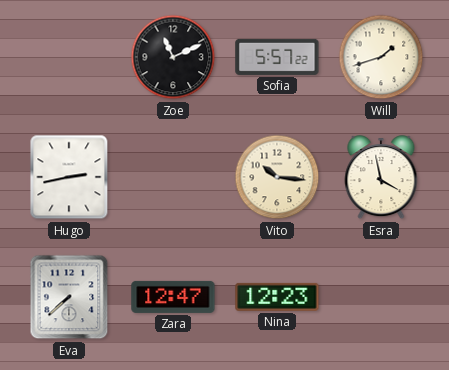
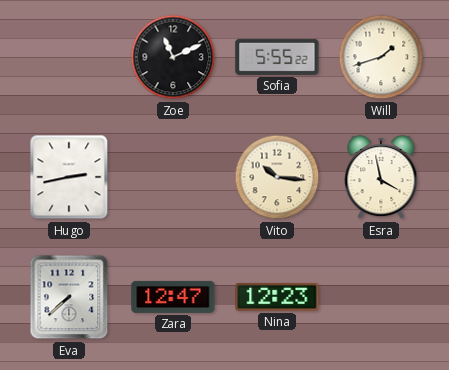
Sofia: 5:57 -> 5:55 (277, 57)
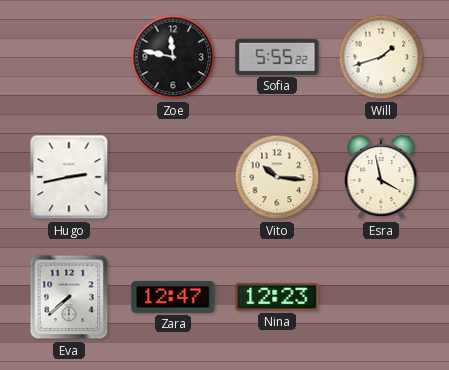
Zoe: 11:11 -> 11:47 (173, 57)
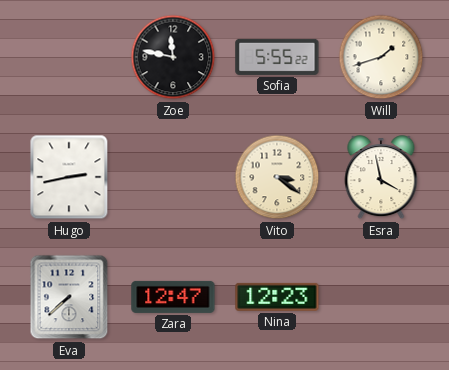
Vito: 10:16 -> 3:21 (277, 177)
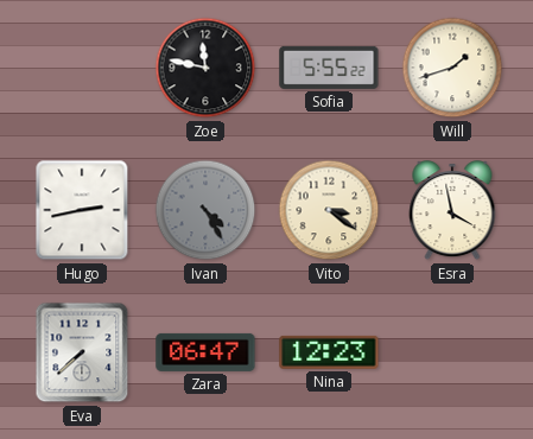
Ivan: none -> 4:25 (205, 210)
Zara: 12:47 -> 06:47 (205, 352)
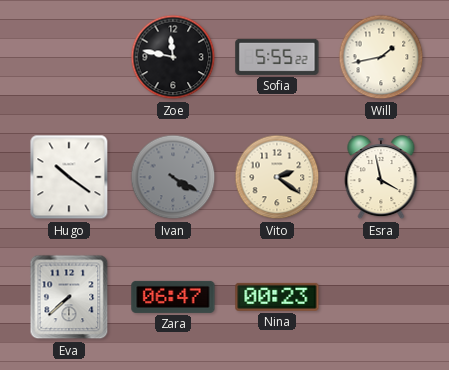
Will: 1:42 -> 1:43 (381, 57)
Hugo: 2:43 -> 10:21 (69, 177)
Ivan: 4:25 -> 4:20 (173, 177)
Vito: 3:21 -> 2:21 (277, 177)
Nina: 12:23 -> 00:23 (277, 297)
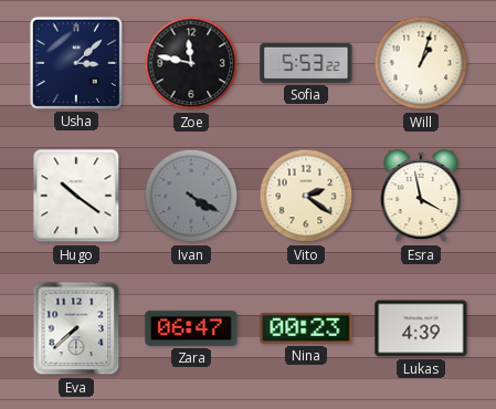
Usha: none -> 3:08 (76, 63)
Sofia: 5:55 -> 5:53 (306, 63)
Will: 1:43 -> 1:03 (421, 63)
Lukas: none -> 4:39 (421, 328)
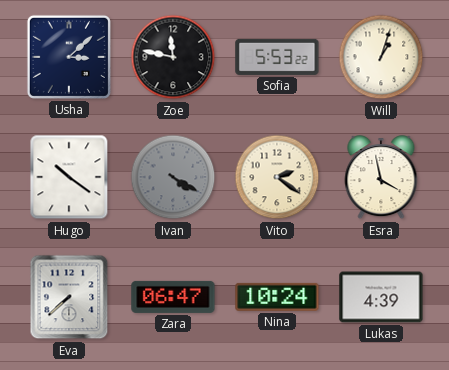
Nina: 00:23 -> 10:24 (277, 297)
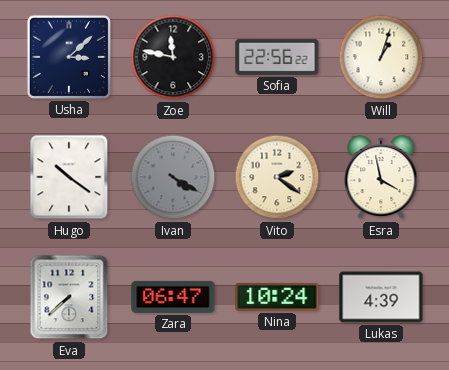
Sofia: 5:53 -> 22:56 (277, 57)
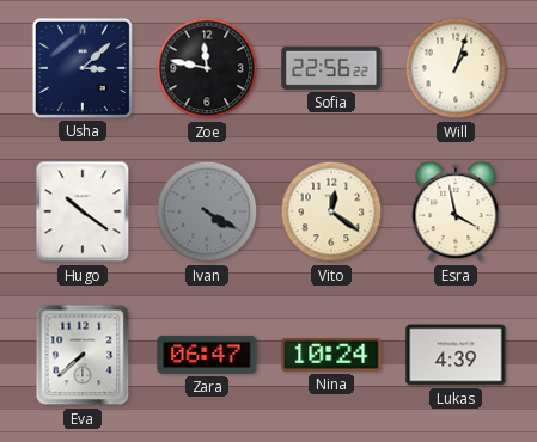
Vito: 2:21 -> 12:21 (331, 211)
